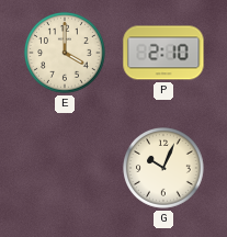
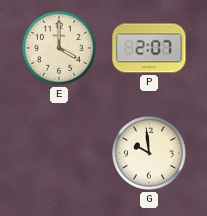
P: 2:10 -> 2:07 (149, 48)
G: 10:04 -> 9:59 (150, 154)
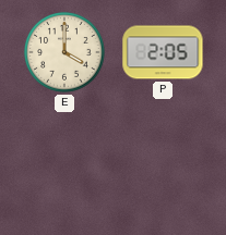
P: 2:07 -> 2:05 (163, 52)
G: 9:59 -> none (150, 154)
